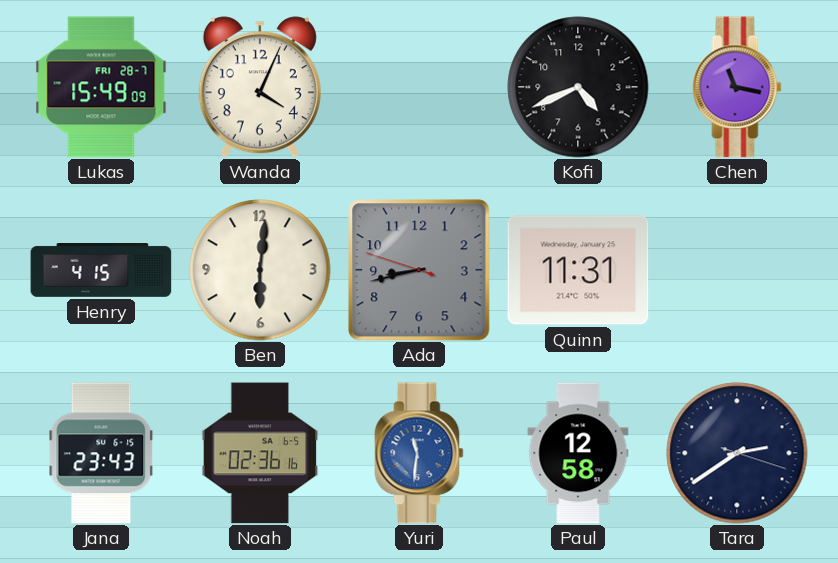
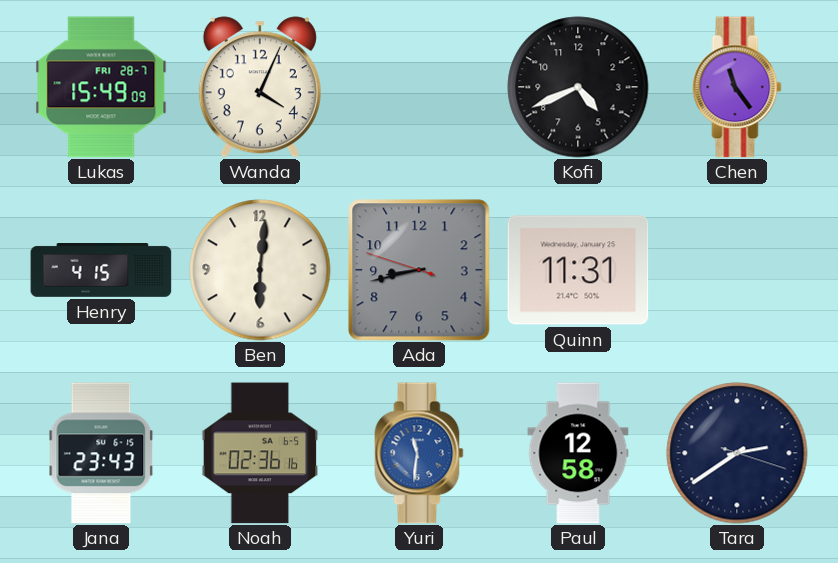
Chen: 11:17 -> 11:24 (737, 87)
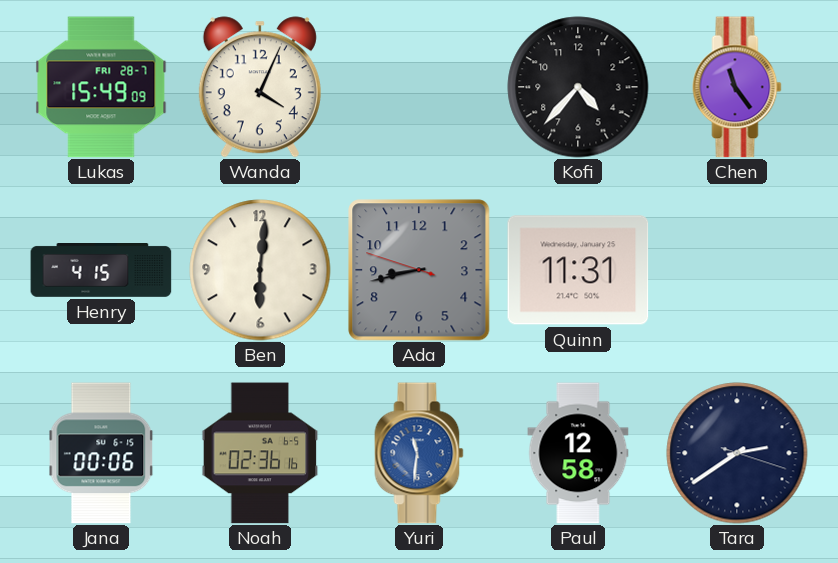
Kofi: 4:41 -> 4:37 (578, 87)
Jana: 23:43 -> 00:06 (101, 453)
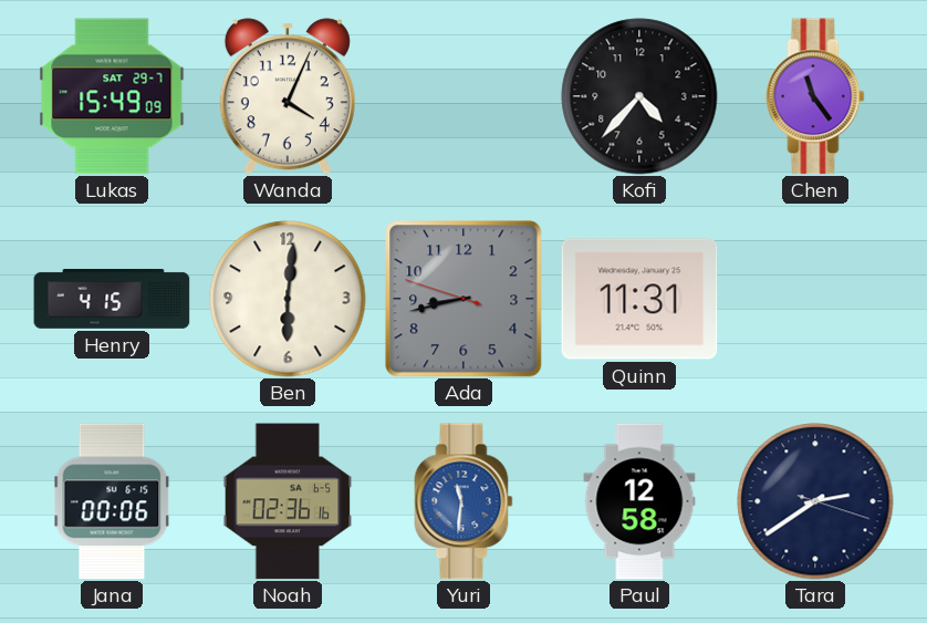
Lukas date: FRI 28-7 -> SAT 29-7 (112, 96)
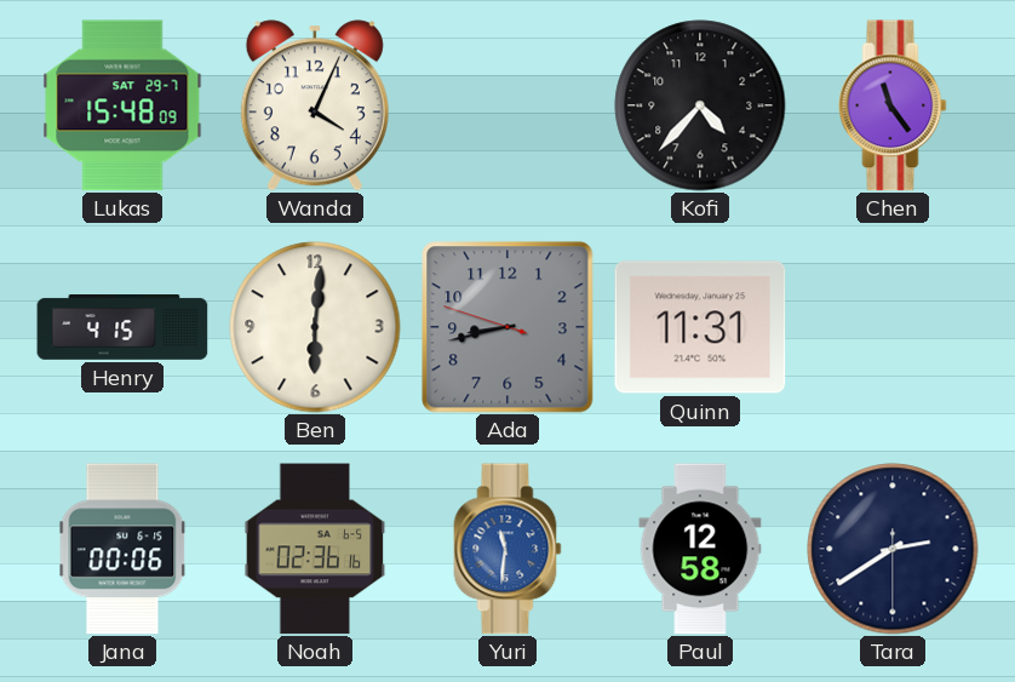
Lukas: 15:49 -> 15:48 (122, 105)
Tara: 2:39:18 -> 2:39:30 (893, 549)
